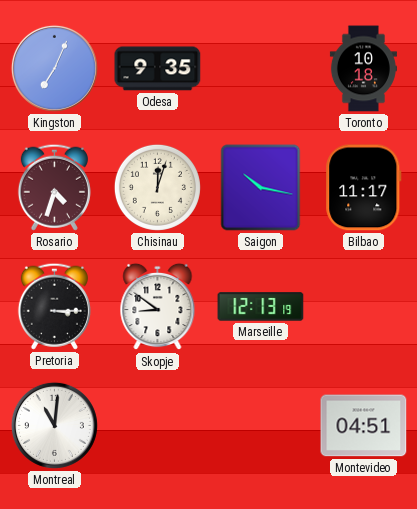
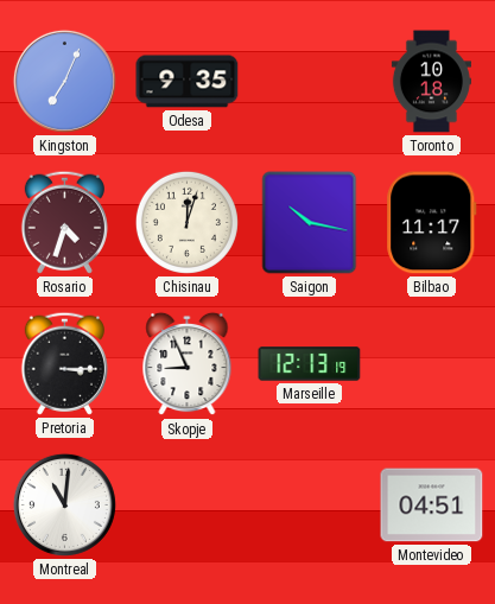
Skopje: 8:51 -> 8:56 (188, 364)
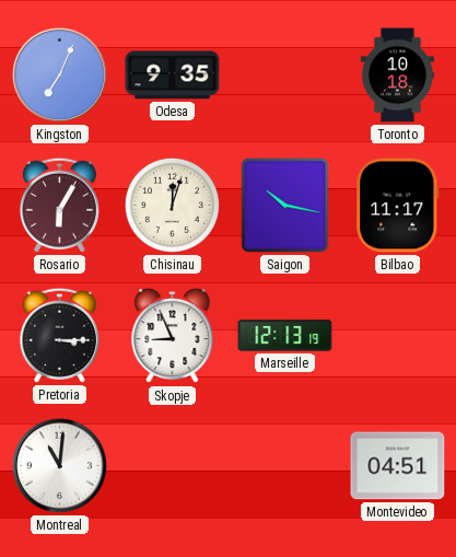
Rosario: 4:33 -> 6:05 (59, 205)
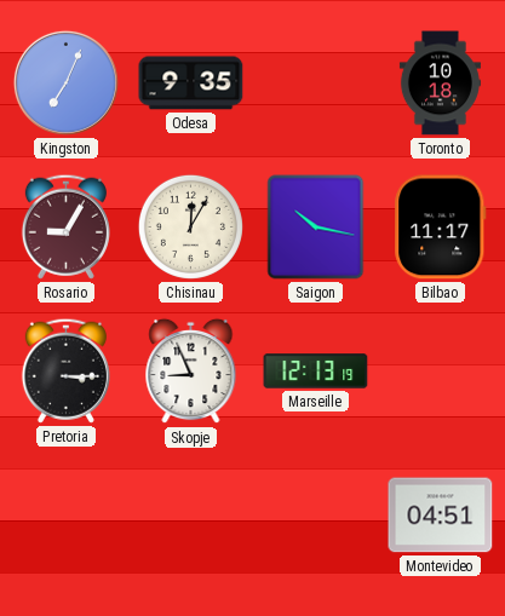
Rosario: 6:05 -> 9:05 (65, 226)
Chisinau: 12:03 -> 12:05 (190, 226)
Montreal: 11:01 -> none (59, 465)
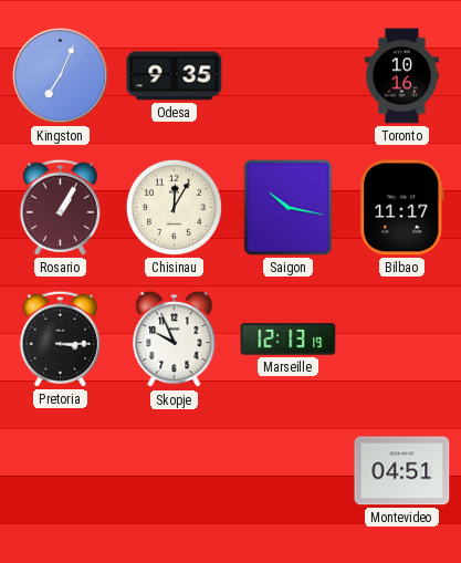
Toronto: 10:18 -> 10:16 (401, 76)
Rosario: 9:05 -> 1:05 (60, 207)
Skopje: 8:56 -> 9:56 (175, 340)
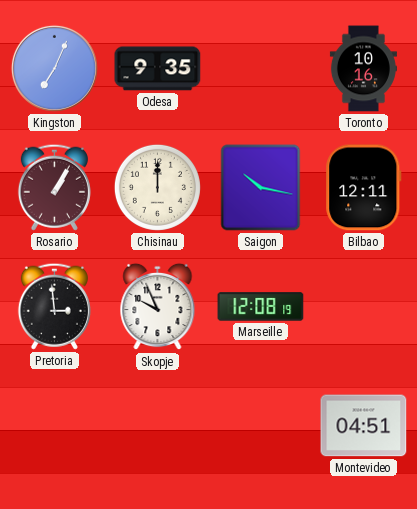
Chisinau: 12:05 -> 12:00 (157, 187)
Bilbao: 11:17 -> 12:11 (364, 188)
Pretoria: 3:15 -> 2:59 (54, 306)
Marseille: 12:13 -> 12:08 (261, 307)
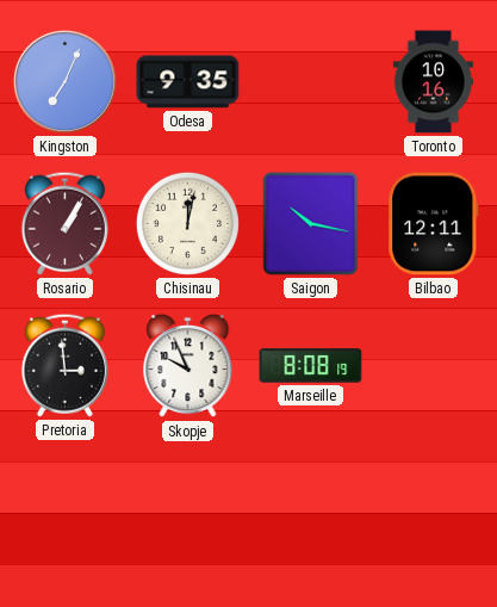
Chisinau: 12:00 -> 12:02 (187, 223)
Marseille: 12:08 -> 8:08 (311, 366)
Montevideo: 04:51 -> none (364, 426)
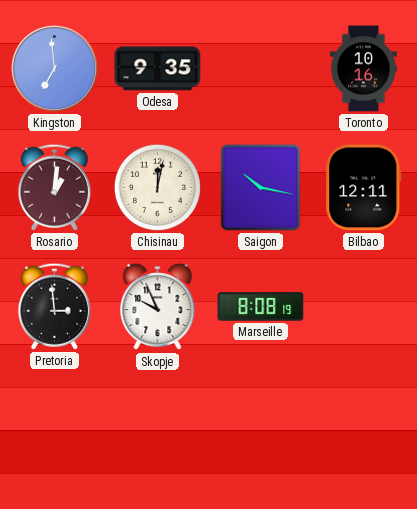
Kingston: 7:04 -> 6:59 (54, 68)
Rosario: 1:05 -> 1:01 (54, 187)
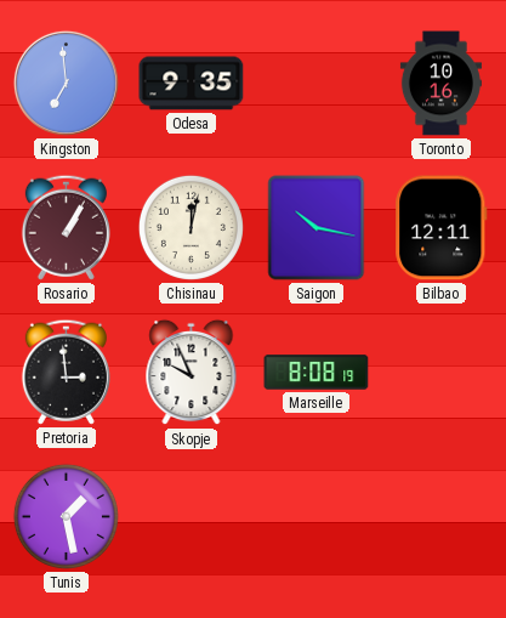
Rosario: 1:01 -> 1:05 (66, 227)
Tunis: none -> 1:28 (66, 516)
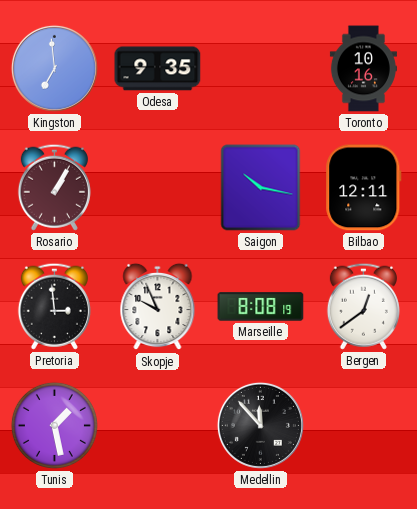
Chisinau: 12:02 -> none (191, 227)
Bergen: none -> 12:39 (363, 306)
Medellin: none -> 11:53 (260, 425)
